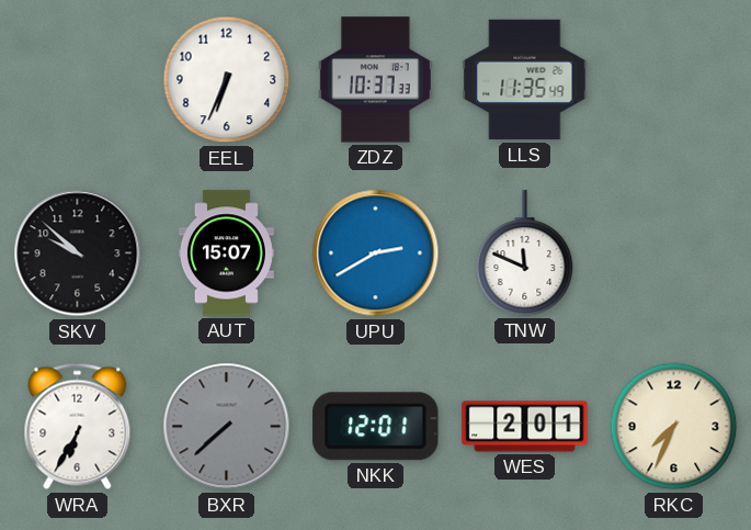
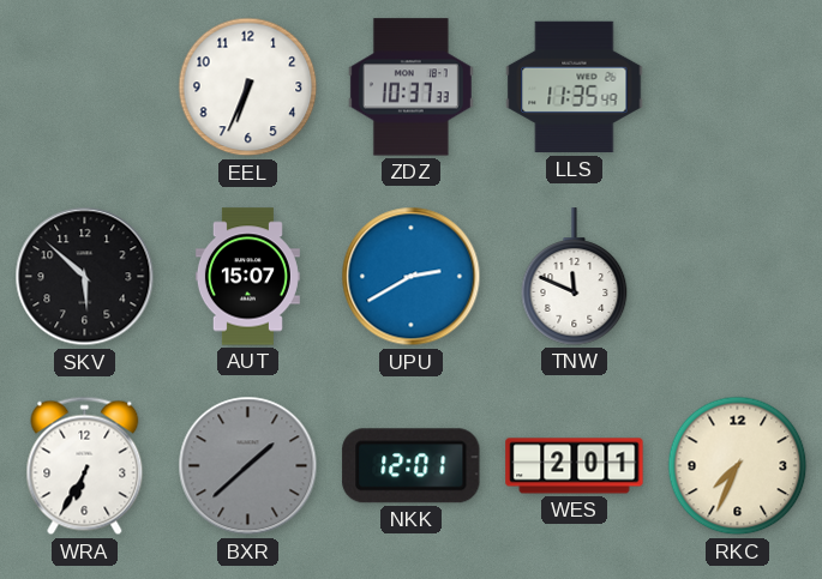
SKV: 9:52 -> 5:52 (85, 277)
BXR: 7:38 -> 1:38 (248, 466)
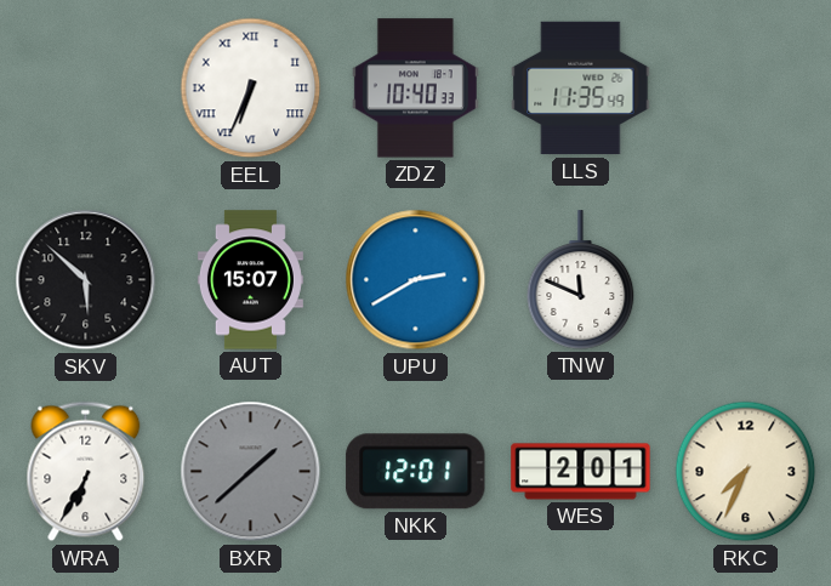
EEL numerals: Arabic -> Roman (251, 89)
ZDZ: 10:37 -> 10:40 (415, 89)
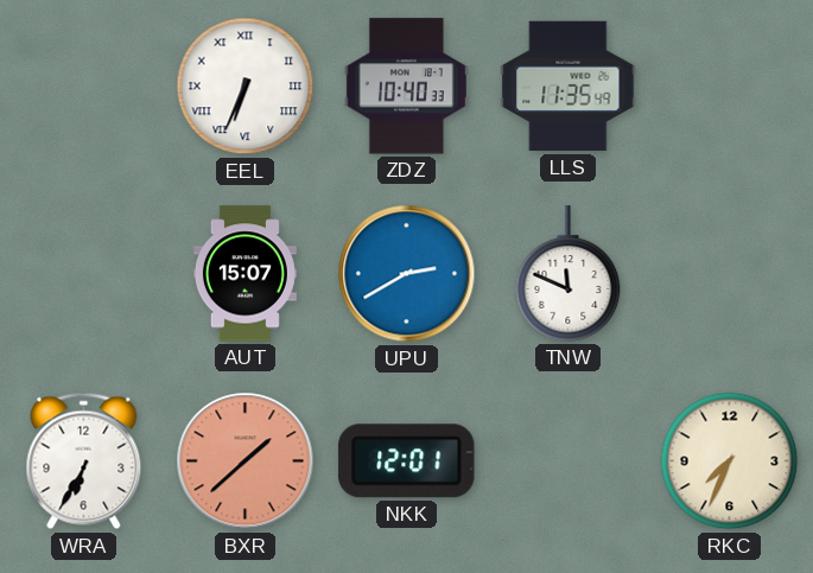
SKV: 5:52 -> none (86, 280)
BXR dial: grey -> salmon (246, 461)
WES: 2:01 -> none (581, 472)
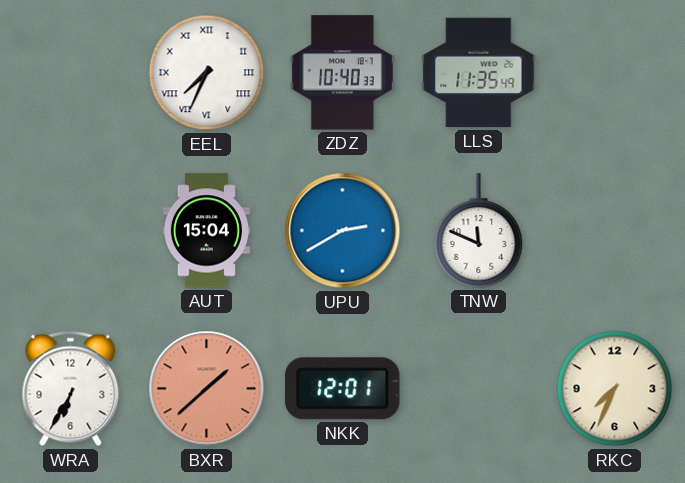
EEL: 6:34 -> 7:34 (207, 73)
AUT: 15:07 -> 15:04 (206, 231)
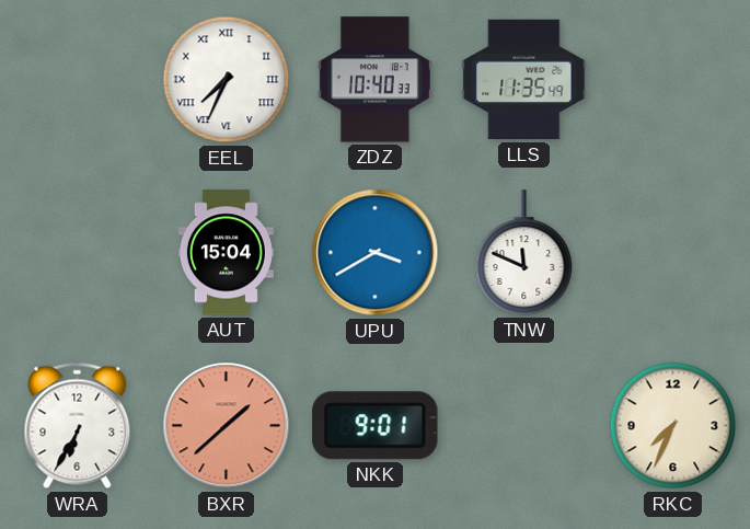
UPU: 2:40 -> 3:40 (376, 253)
NKK: 12:01 -> 9:01 (376, 426)
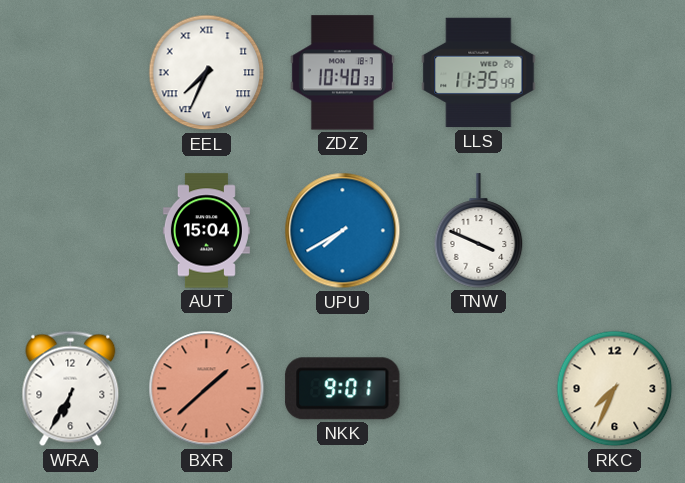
UPU: 3:40 -> 7:40 (343, 231)
TNW: 11:49 -> 3:49 (479, 231)
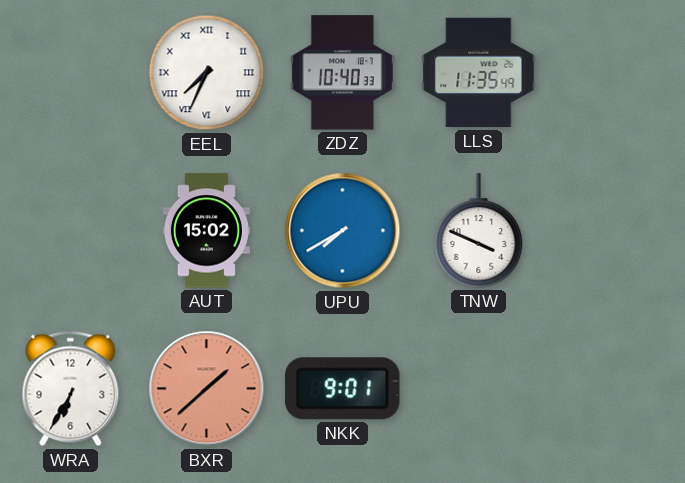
AUT: 15:04 -> 15:02 (206, 231)
RKC: 7:34 -> none (615, 389)
